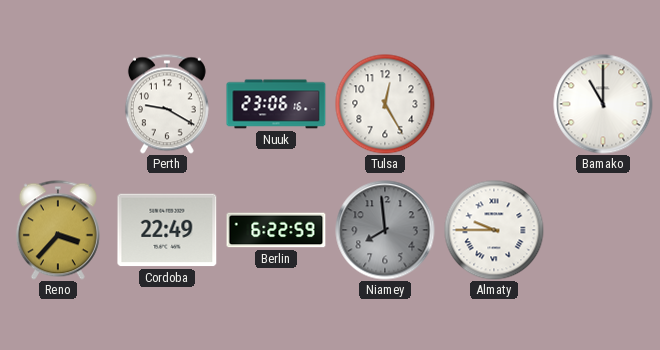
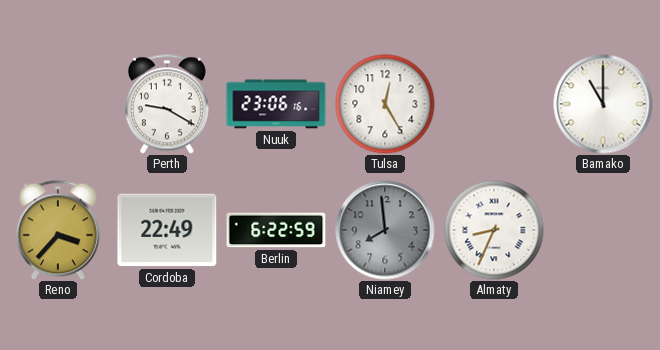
Almaty: 9:45 -> 8:34 (494, 230)
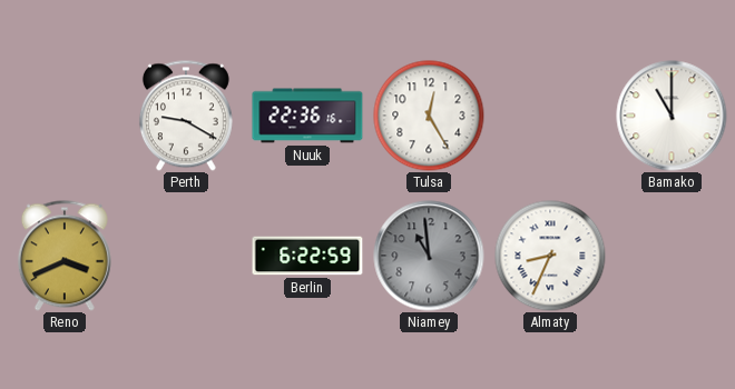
Nuuk: 23:06 -> 22:36 (307, 116)
Reno: 3:37 -> 3:41 (65, 256)
Cordoba: 22:49 -> none (167, 230)
Niamey: 7:59 -> 10:59 (429, 256)
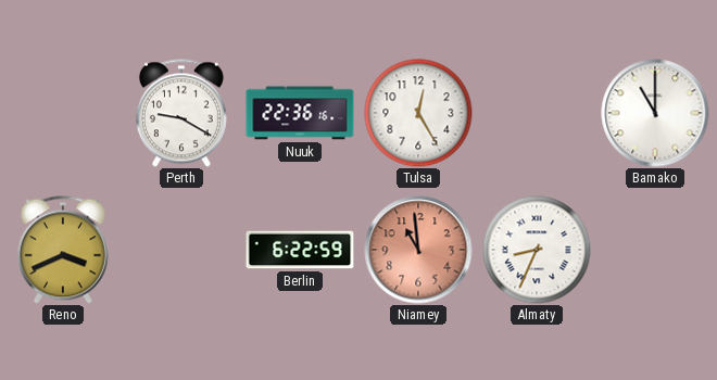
Niamey dial: grey -> salmon (418, 250)
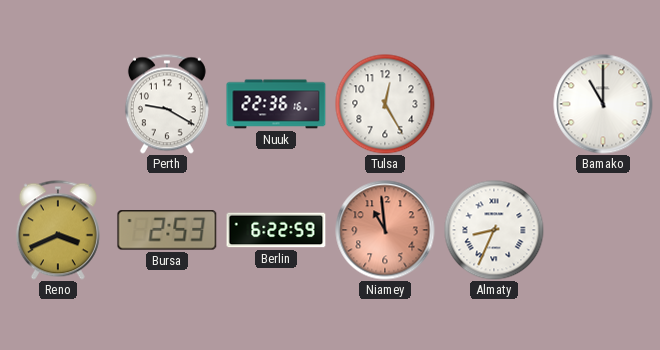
Bursa: none -> 2:53 (167, 230)
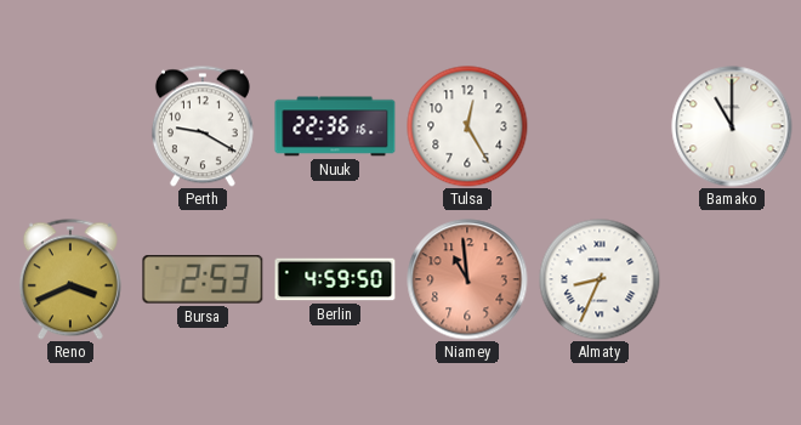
Berlin: 6:22 -> 4:59 (335, 279)
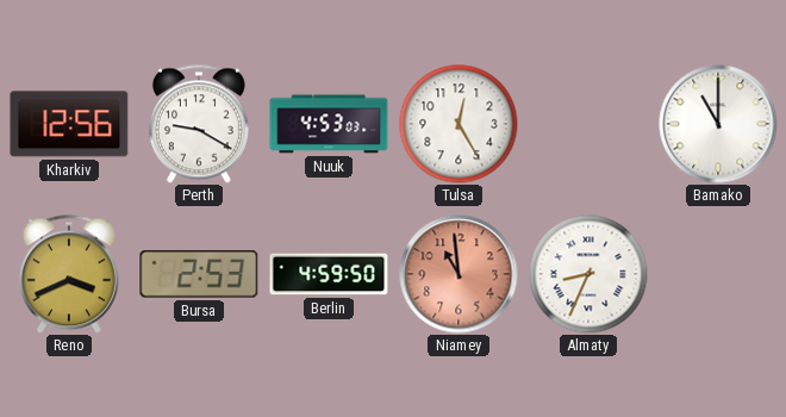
Kharkiv: none -> 12:56 (69, 124)
Nuuk: 22:36 -> 4:53 (329, 124)
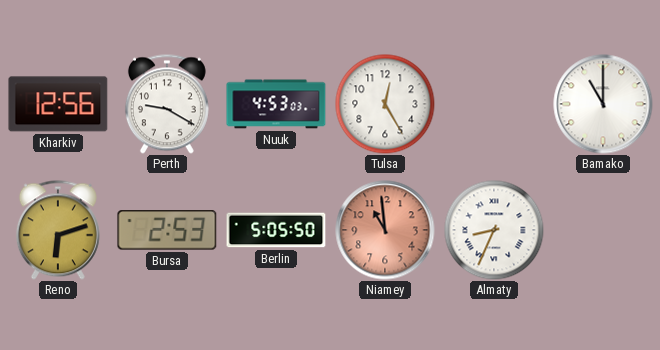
Reno: 3:41 -> 6:12 (58, 230)
Berlin: 4:59 -> 5:05 (276, 230)
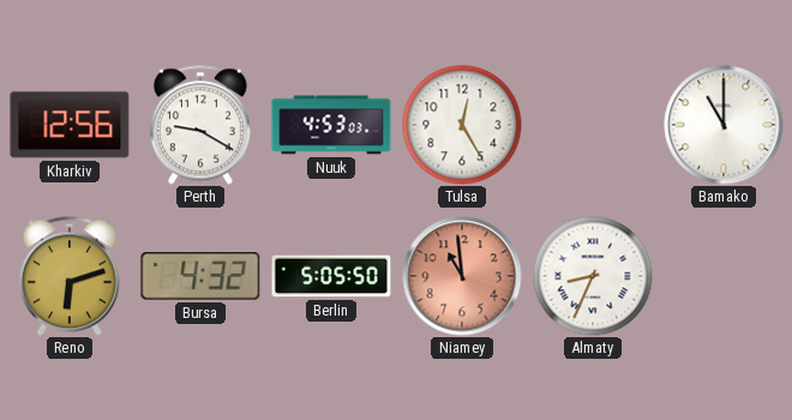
Bursa: 2:53 -> 4:32 (200, 276)
